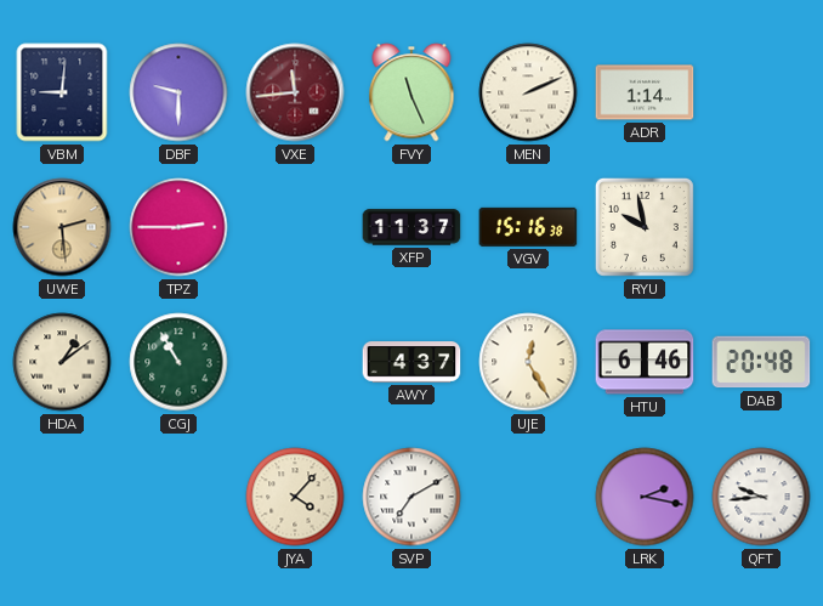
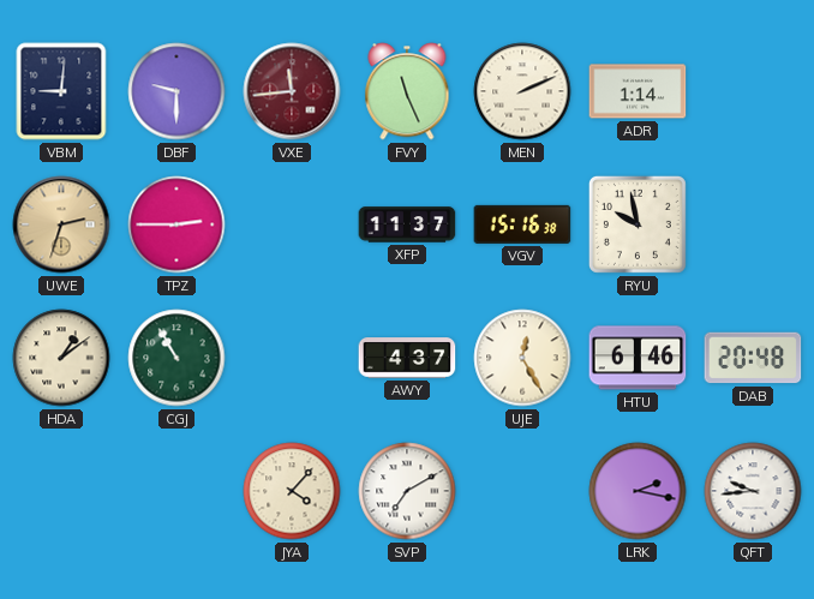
UWE: 2:29 -> 2:33 (61, 224)
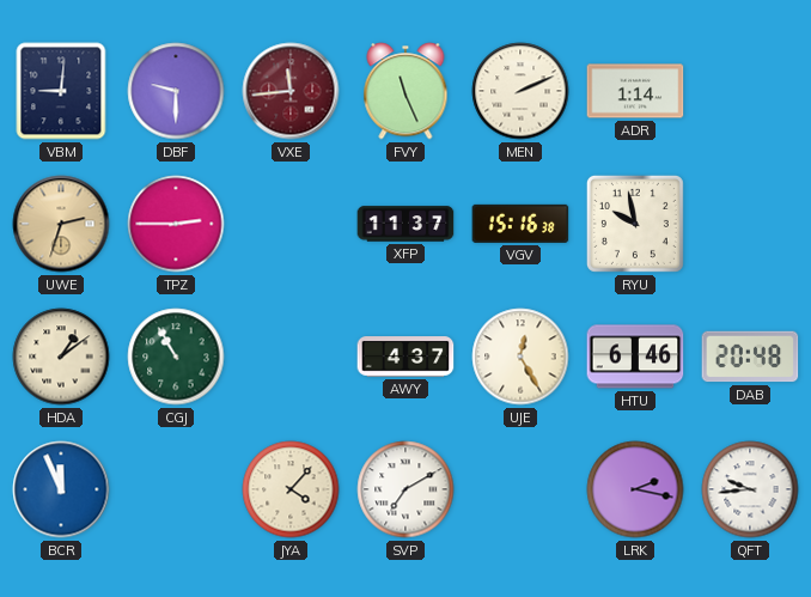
BCR: none -> 11:56 (61, 489)
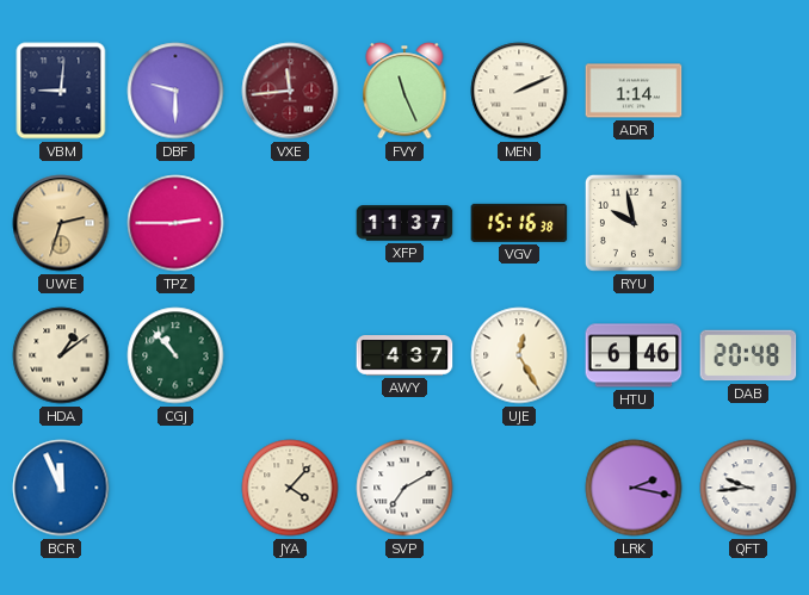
CGJ: 10:55 -> 10:53 (175, 355)
